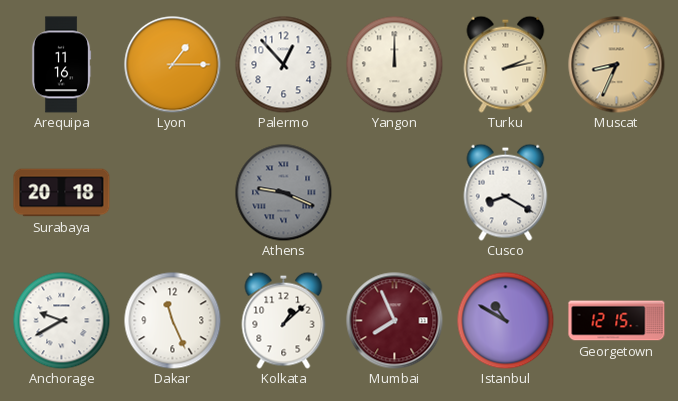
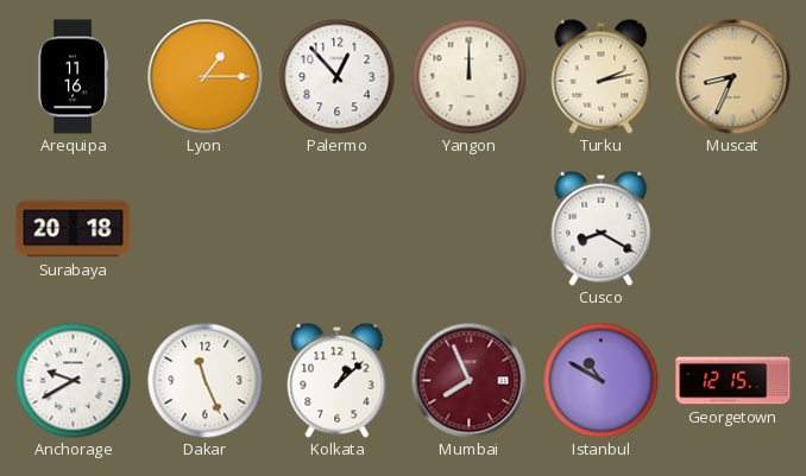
Athens: 9:19 -> none (283, 192)
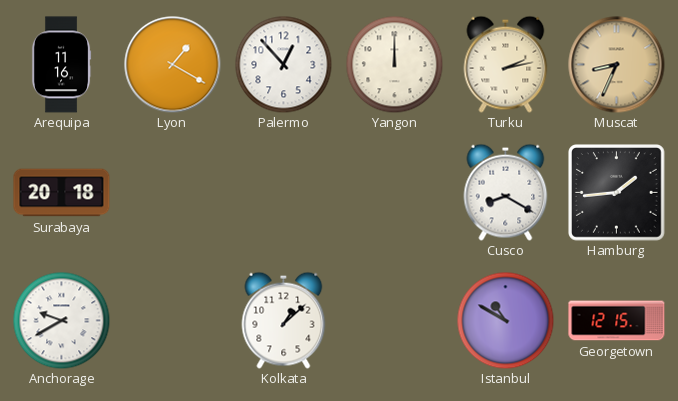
Lyon: 1:15 -> 1:20 (173, 65)
Hamburg: none -> 1:44 (617, 193)
Dakar: 11:26 -> none (204, 380)
Mumbai: 7:56 -> none (470, 381)
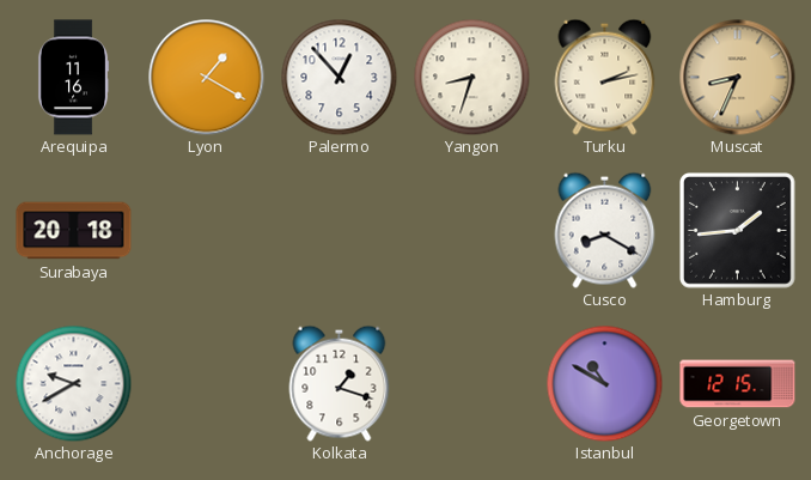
Yangon: 12:00 -> 8:33 (471, 77)
Kolkata: 1:08 -> 1:18 (340, 383)
